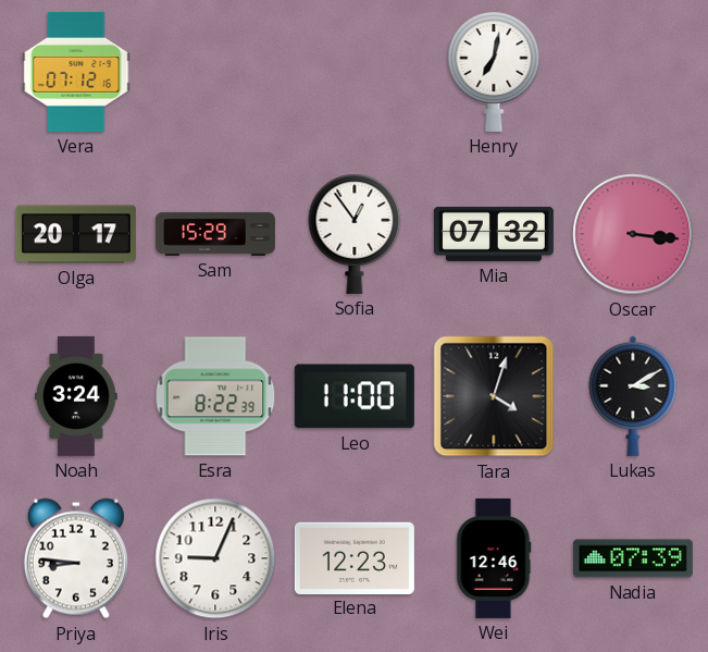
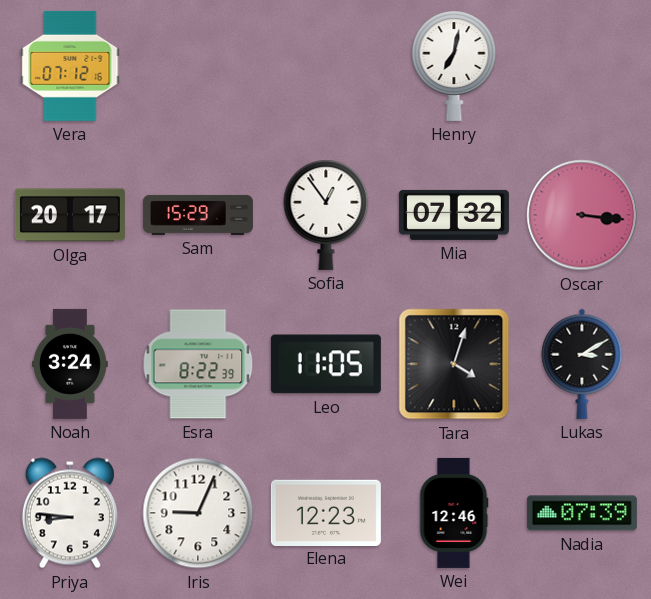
Leo: 11:00 -> 11:05 (326, 364)
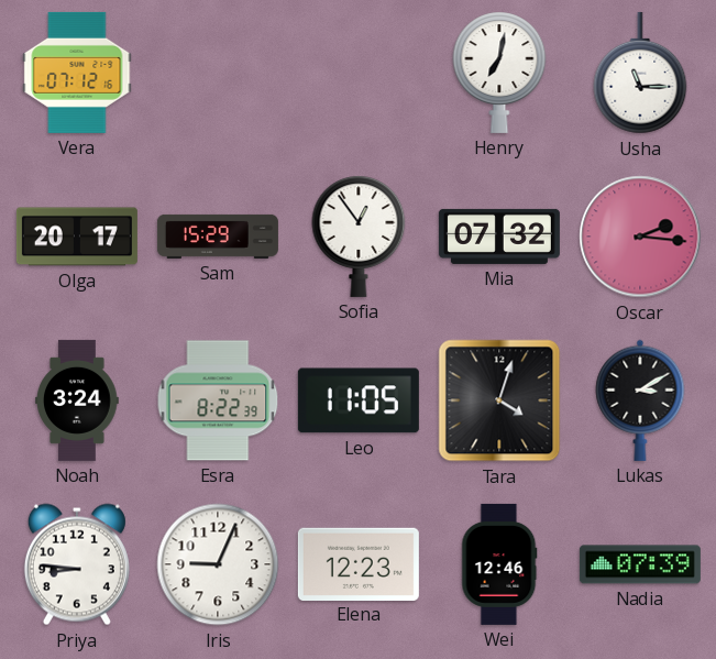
Usha: none -> 11:15 (640, 73)
Oscar: 3:16 -> 2:16 (640, 237)
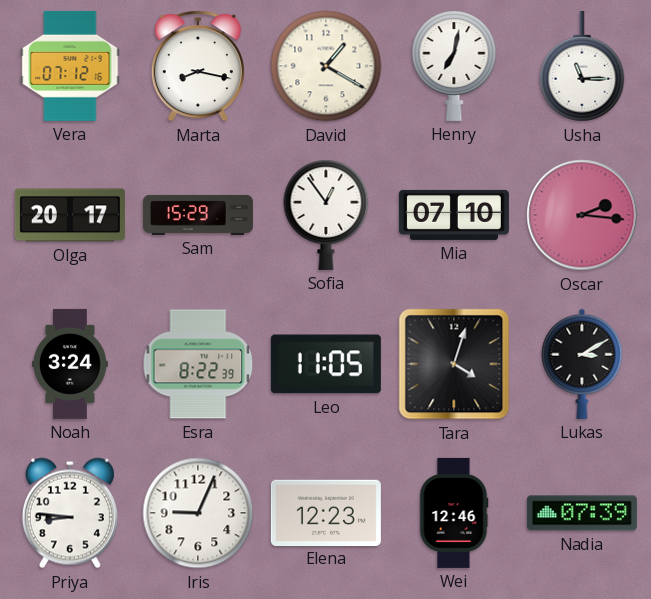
Marta: none -> 8:17 (198, 66)
David: none -> 1:20 (326, 66)
Mia: 07:32 -> 07:10 (454, 215)
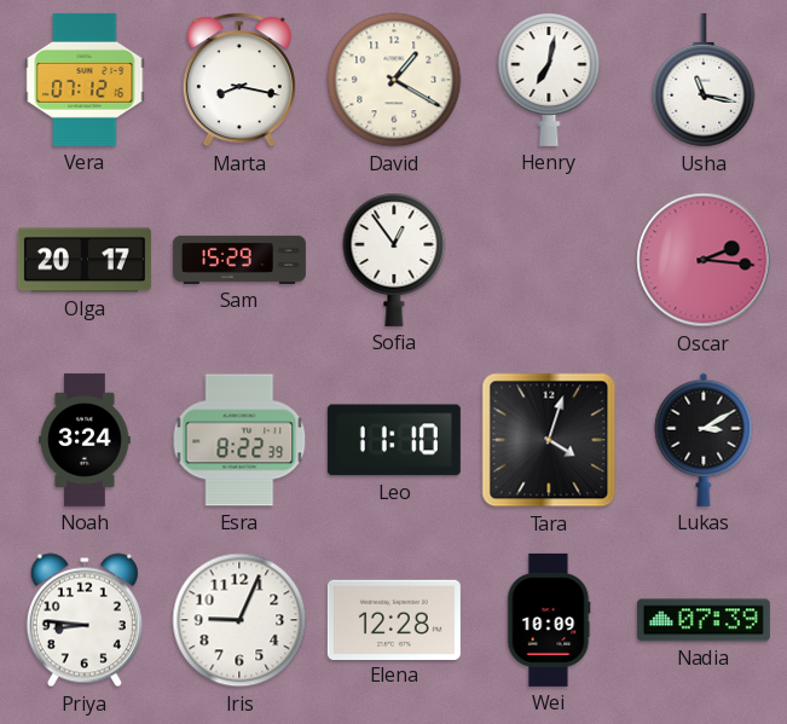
Usha: 11:15 -> 11:17 (704, 80)
Mia: 07:10 -> none (454, 215)
Leo: 11:05 -> 11:10 (394, 440)
Elena: 12:23 -> 12:28 (394, 619)
Wei: 12:46 -> 10:09 (549, 620)
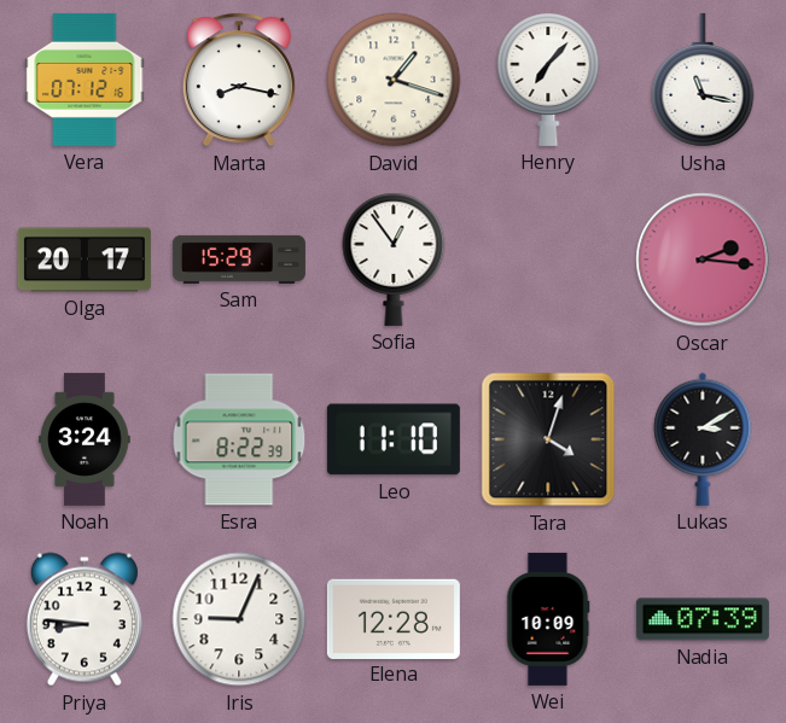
David: 1:20 -> 1:18 (394, 80)
Henry: 7:02 -> 7:07 (548, 80)
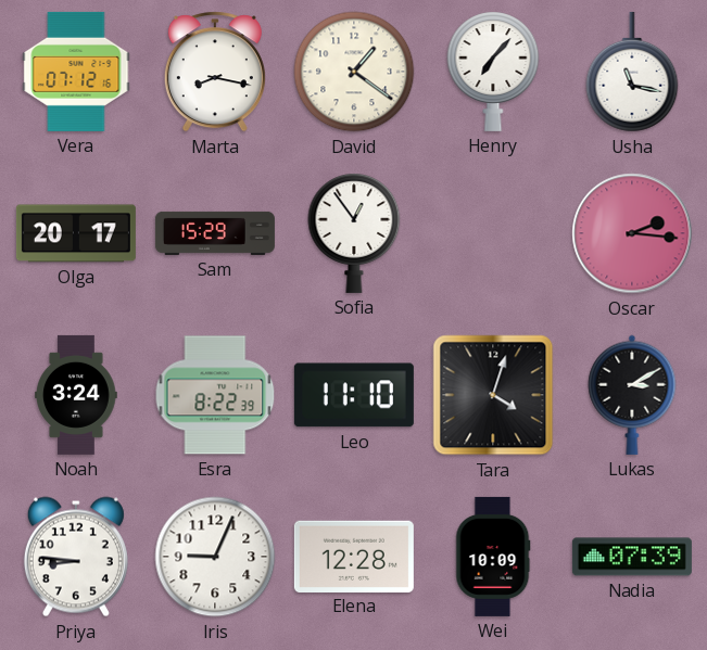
David: 1:18 -> 1:21 (354, 72)
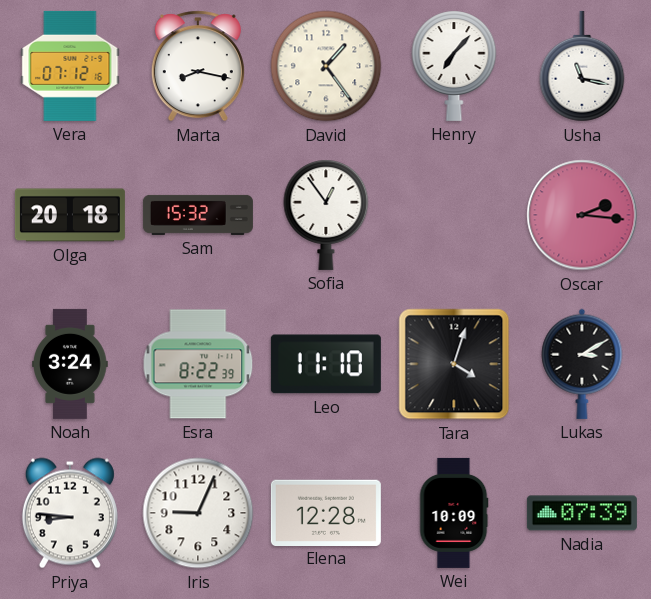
David: 1:21 -> 1:24 (326, 66)
Olga: 20:17 -> 20:18 (70, 215)
Sam: 15:29 -> 15:32 (198, 215)
